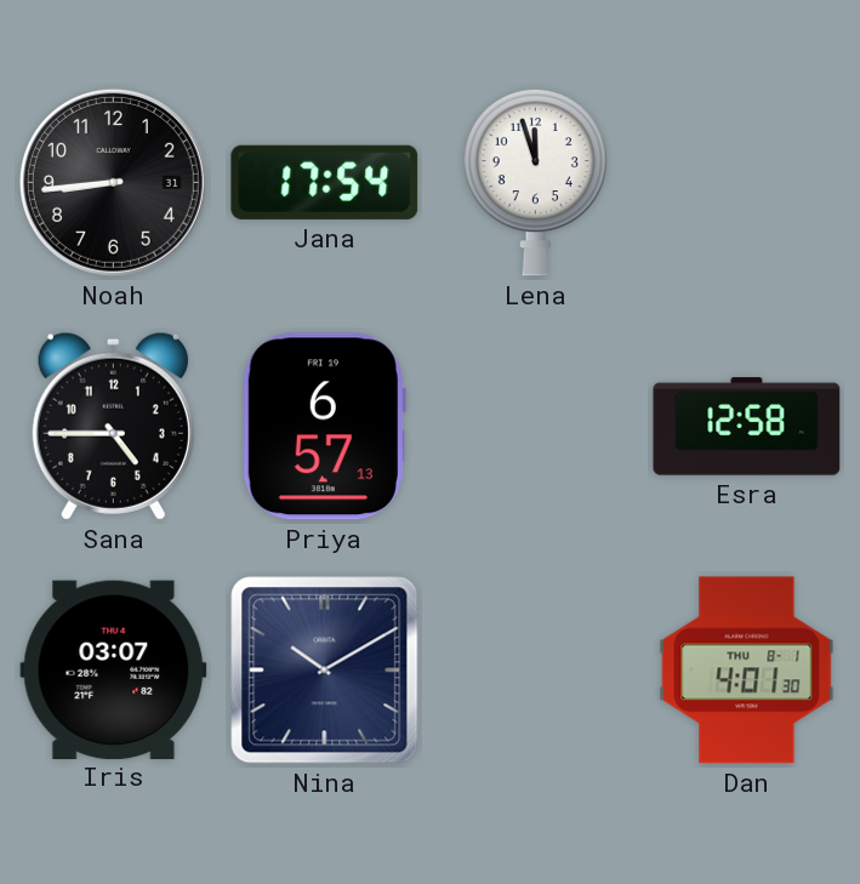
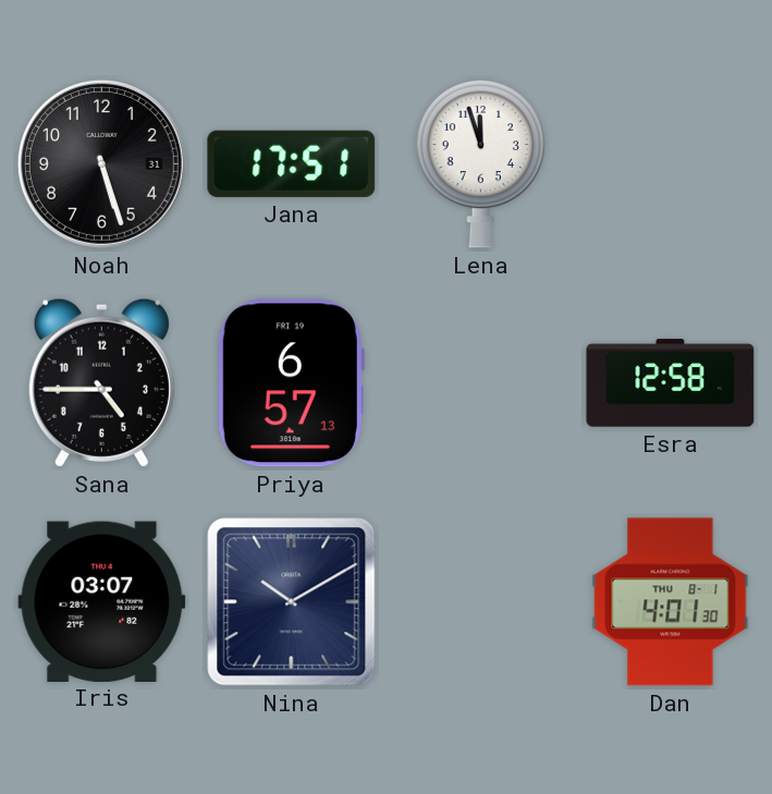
Noah: 8:44 -> 5:27 (101, 163)
Jana: 17:54 -> 17:51 (292, 163)
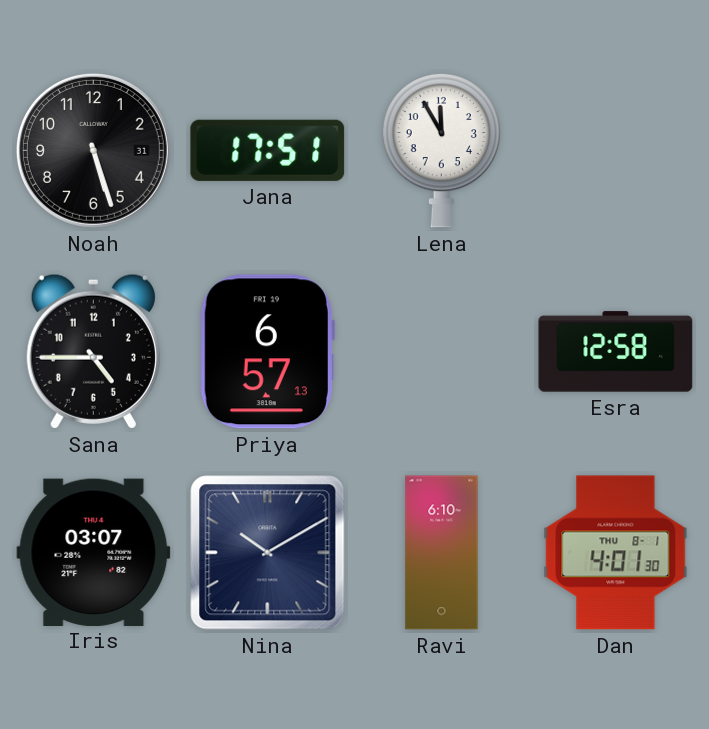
Lena: 11:57 -> 11:55 (441, 150)
Ravi: none -> 6:10 (442, 553)
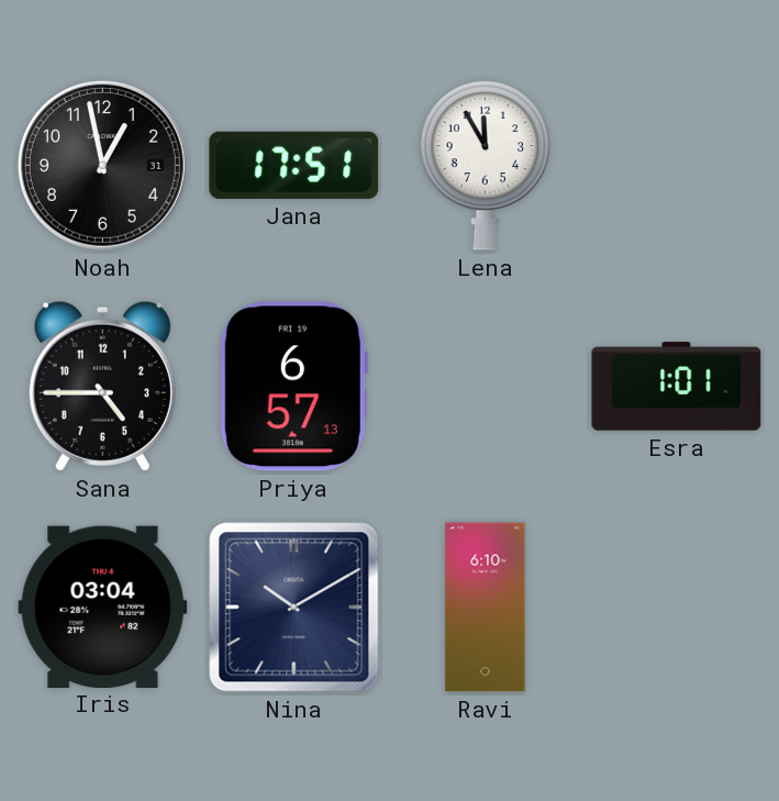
Noah: 5:27 -> 12:58 (102, 165)
Esra: 12:58 -> 1:01 (677, 387)
Iris: 03:07 -> 03:04 (103, 607)
Dan: 4:01 -> none (616, 553)
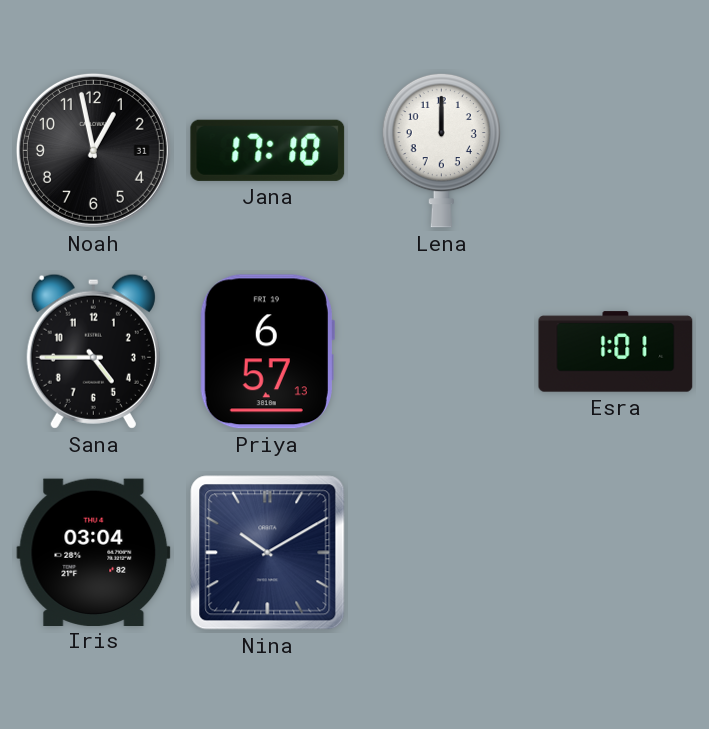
Jana: 17:51 -> 17:10 (268, 150)
Lena: 11:55 -> 12:00 (441, 150)
Ravi: 6:10 -> none (486, 608)
